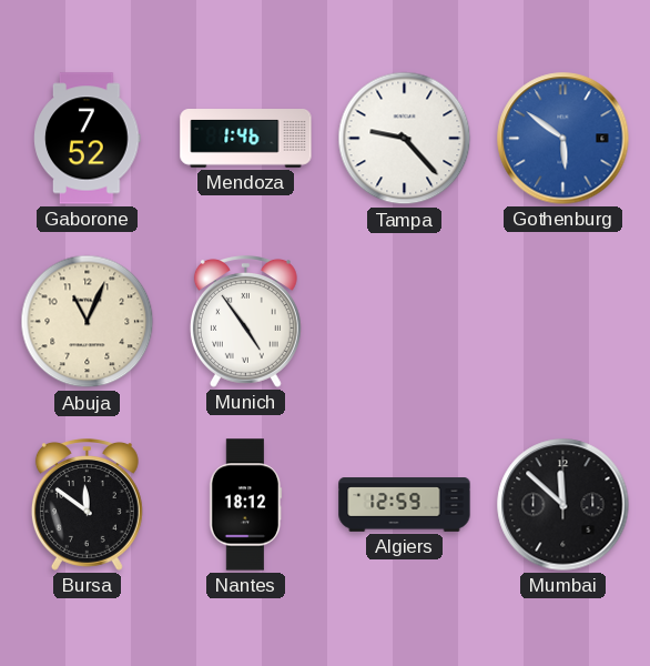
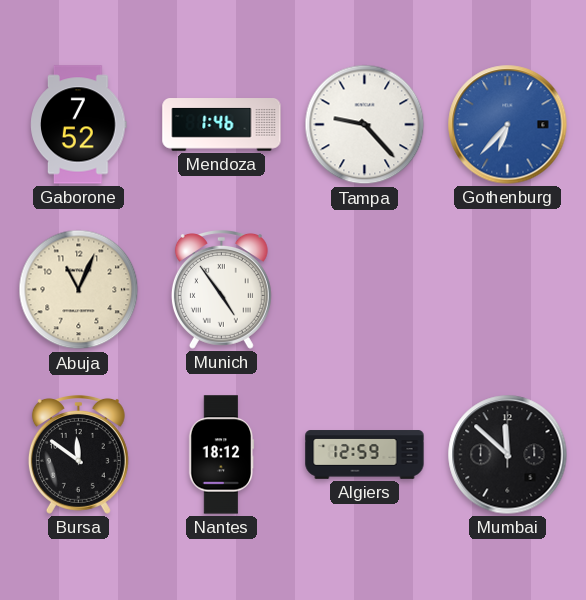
Gothenburg: 5:51 -> 6:37 (508, 125)
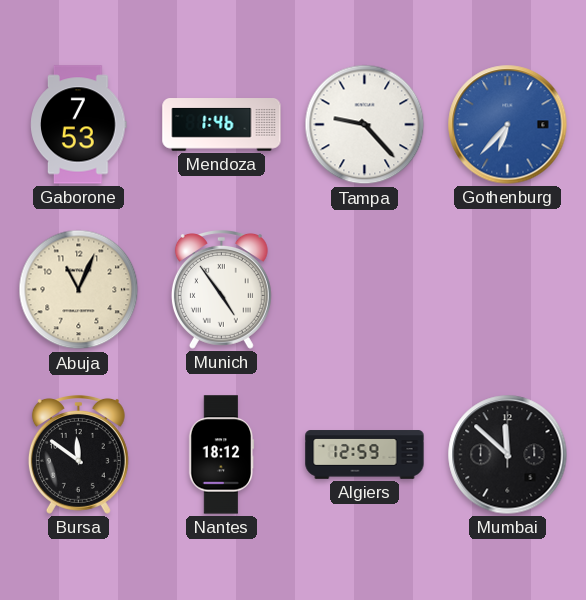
Gaborone: 7:52 -> 7:53 (79, 125)
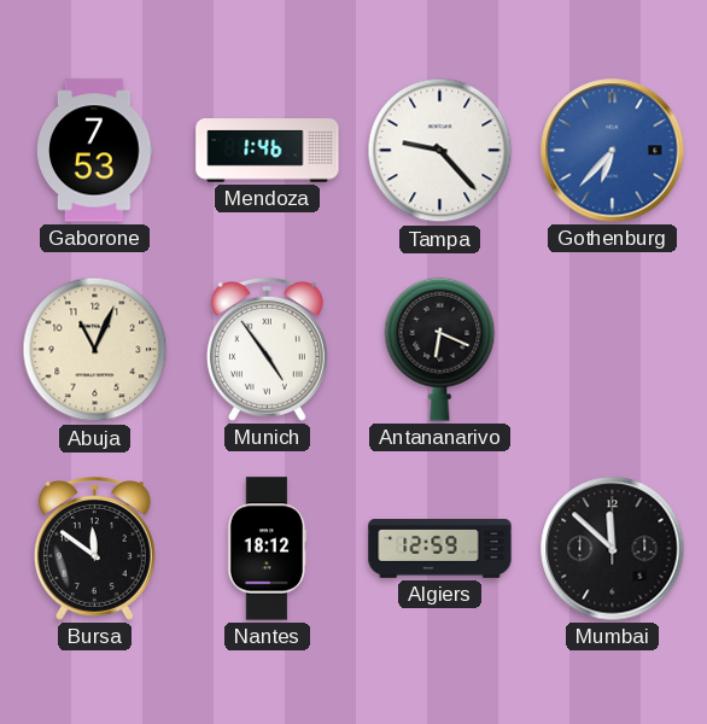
Antananarivo: none -> 6:19 (440, 349)
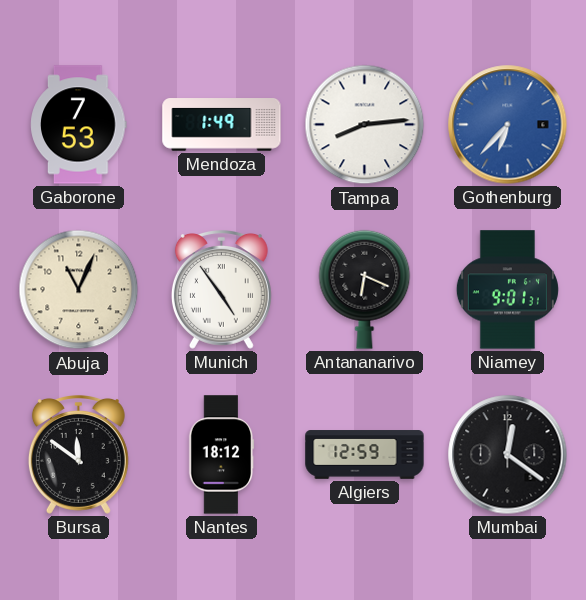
Mendoza: 1:46 -> 1:49 (222, 125)
Tampa: 9:23 -> 8:14 (365, 125)
Niamey: none -> 9:01 (507, 290)
Mumbai: 11:52 -> 12:21 (508, 455)
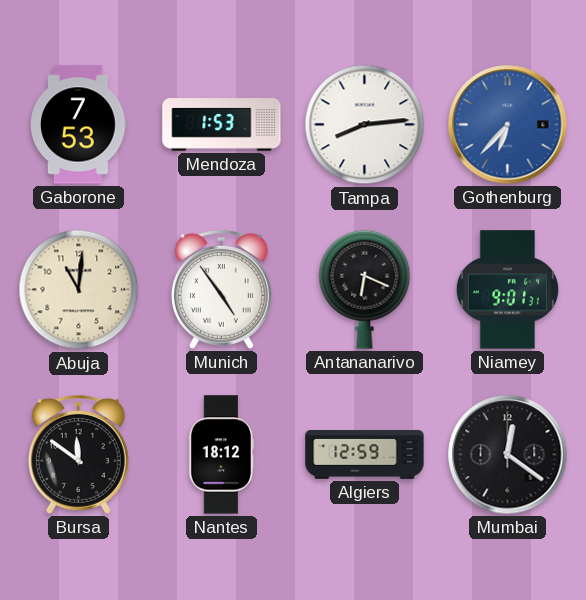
Mendoza: 1:49 -> 1:53 (222, 125)
Abuja: 11:04 -> 11:01 (79, 290)
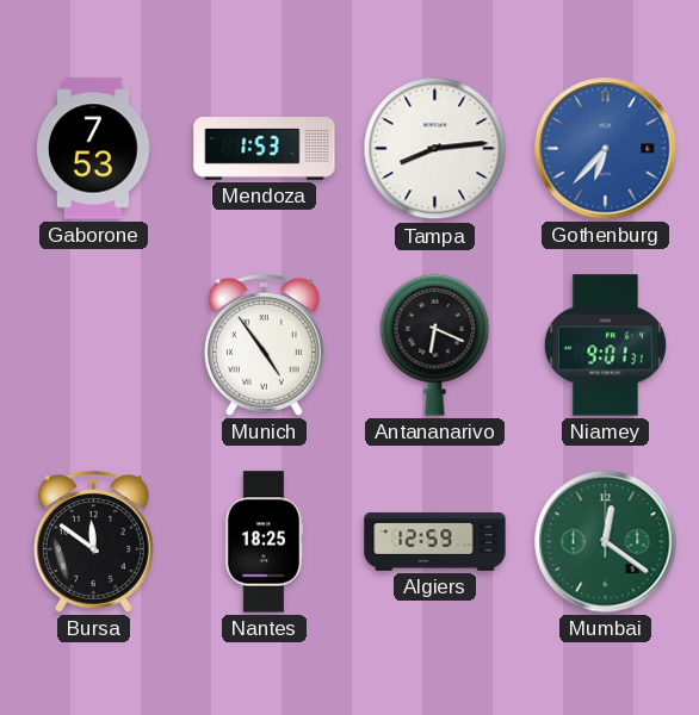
Abuja: 11:01 -> none (79, 290)
Nantes: 18:12 -> 18:25 (265, 542)
Mumbai dial: black -> green (606, 542)
